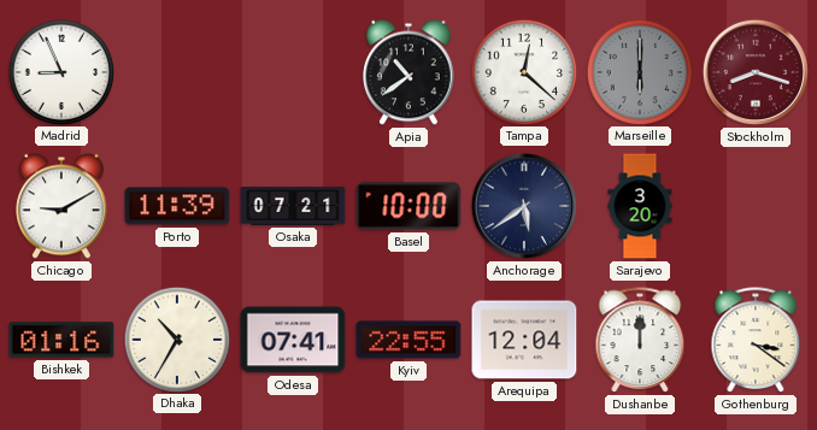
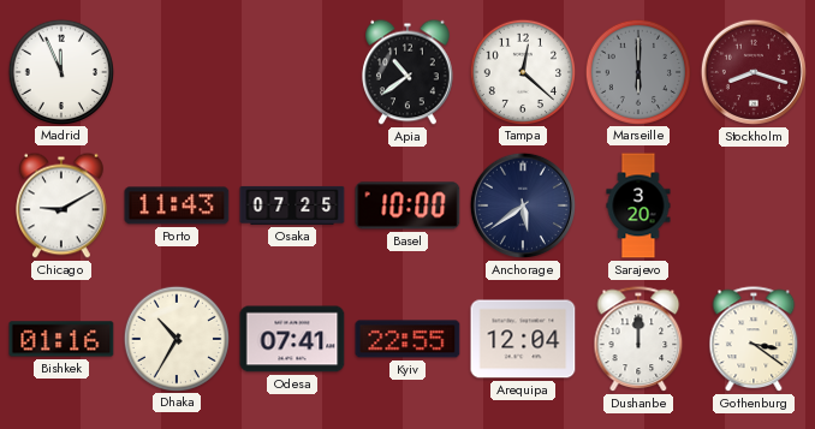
Madrid: 8:56 -> 11:56 (60, 71)
Porto: 11:39 -> 11:43 (177, 205)
Osaka: 07:21 -> 07:25 (292, 205)
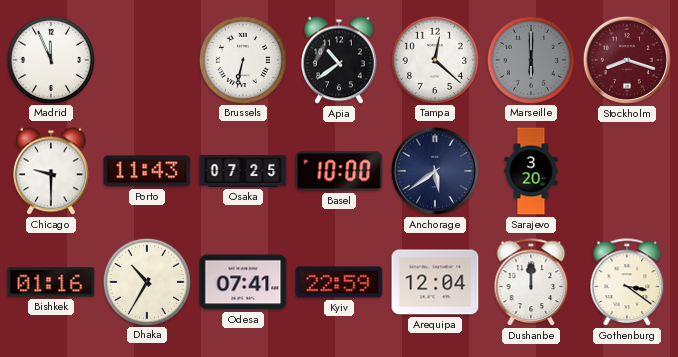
Brussels: none -> 6:32 (242, 59)
Chicago: 9:10 -> 9:30 (51, 171)
Kyiv: 22:55 -> 22:59 (339, 282)
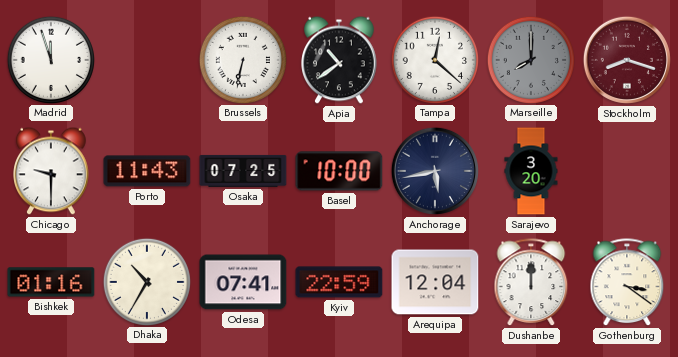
Madrid: 11:56 -> 11:57 (50, 59)
Marseille: 6:00 -> 8:00 (530, 59)
Anchorage: 5:39 -> 5:43 (435, 171)
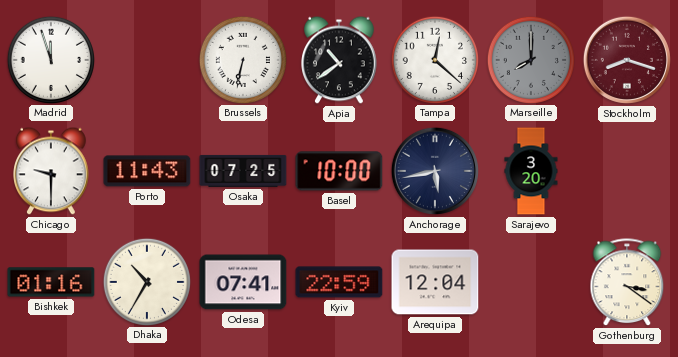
Dushanbe: 12:00 -> none (531, 283)
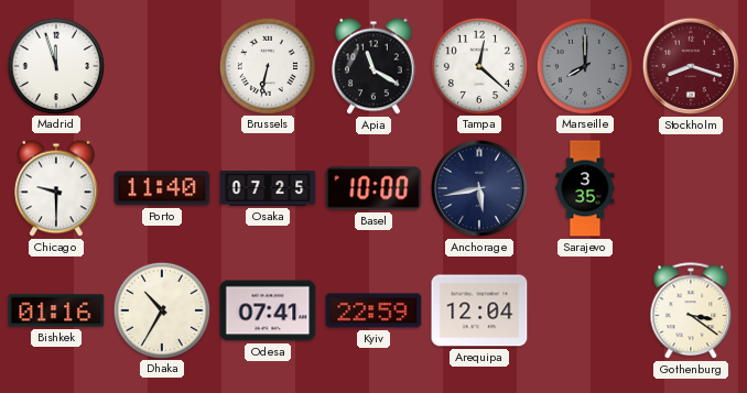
Apia: 10:39 -> 11:20 (373, 66)
Porto: 11:43 -> 11:40 (162, 188)
Sarajevo: 3:20 -> 3:35 (585, 188)
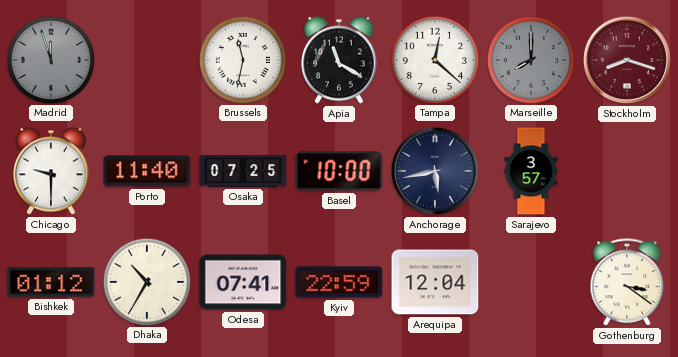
Madrid dial: white -> grey (50, 59)
Brussels: 6:32 -> 11:32 (242, 59)
Sarajevo: 3:35 -> 3:57 (531, 171)
Bishkek: 01:16 -> 01:12 (51, 282)
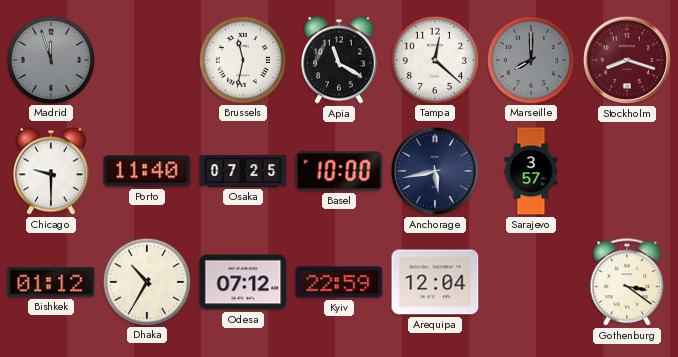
Odesa: 07:41 -> 07:12 (243, 282)
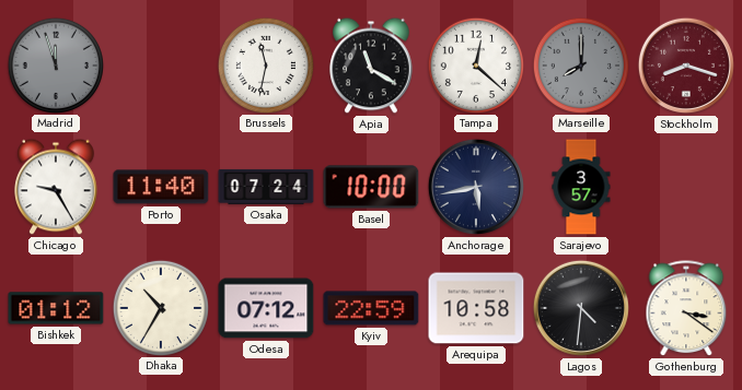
Chicago: 9:30 -> 9:25 (56, 187)
Osaka: 07:25 -> 07:24 (266, 187)
Arequipa: 12:04 -> 10:58 (476, 308)
Lagos: none -> 4:31 (581, 308)
